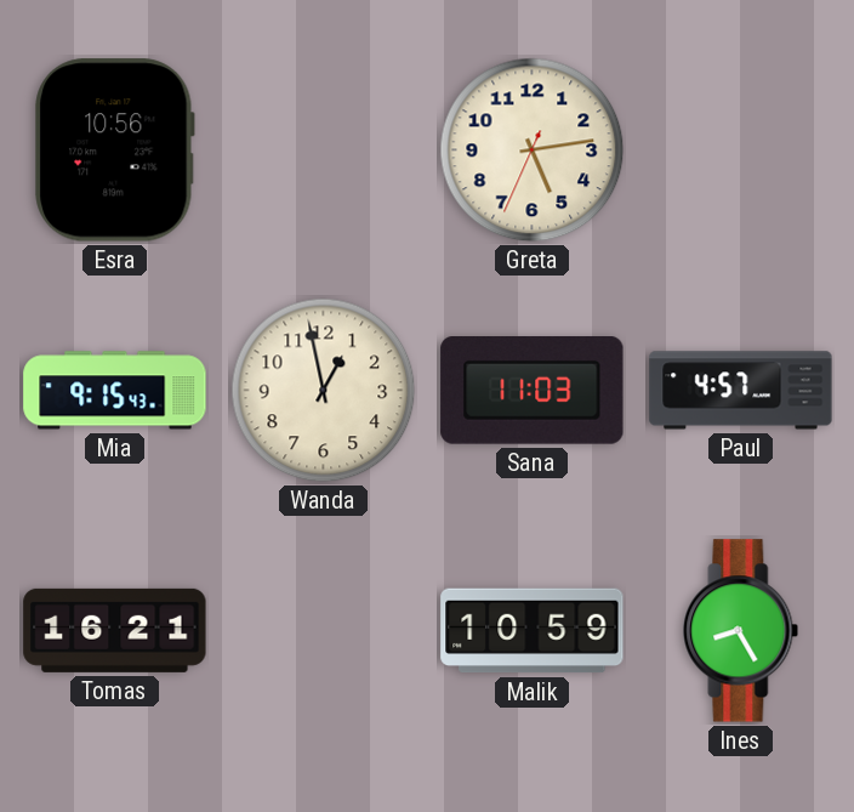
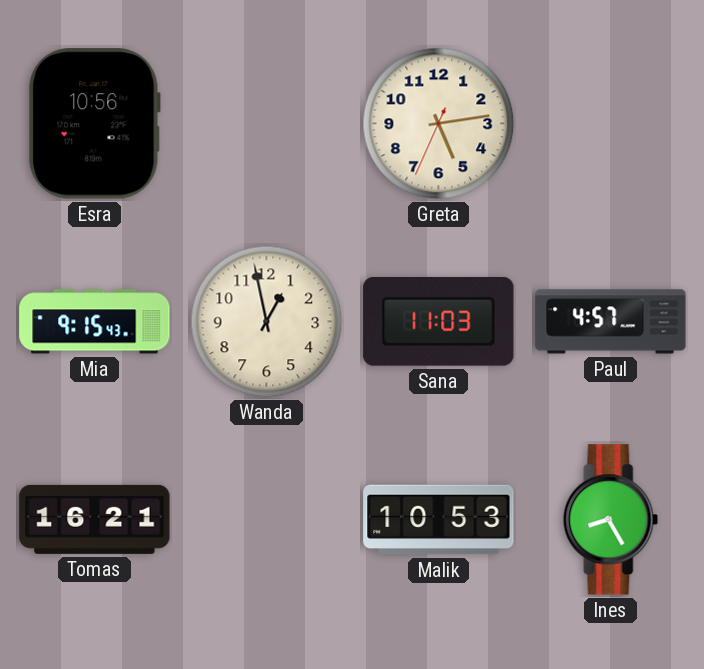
Malik: 10:59 -> 10:53 (439, 520)
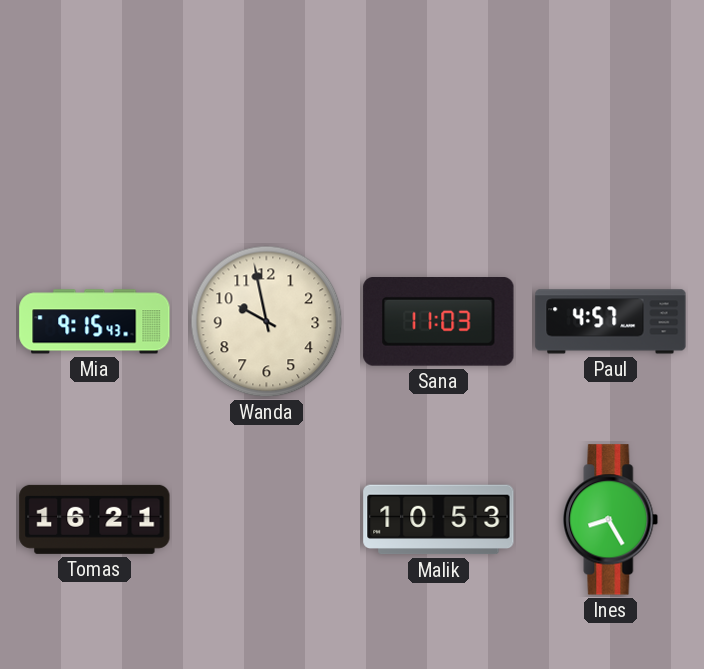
Esra: 10:56 -> none (95, 124)
Greta: 5:13 -> none (439, 124)
Wanda: 12:58 -> 9:58 (267, 322)
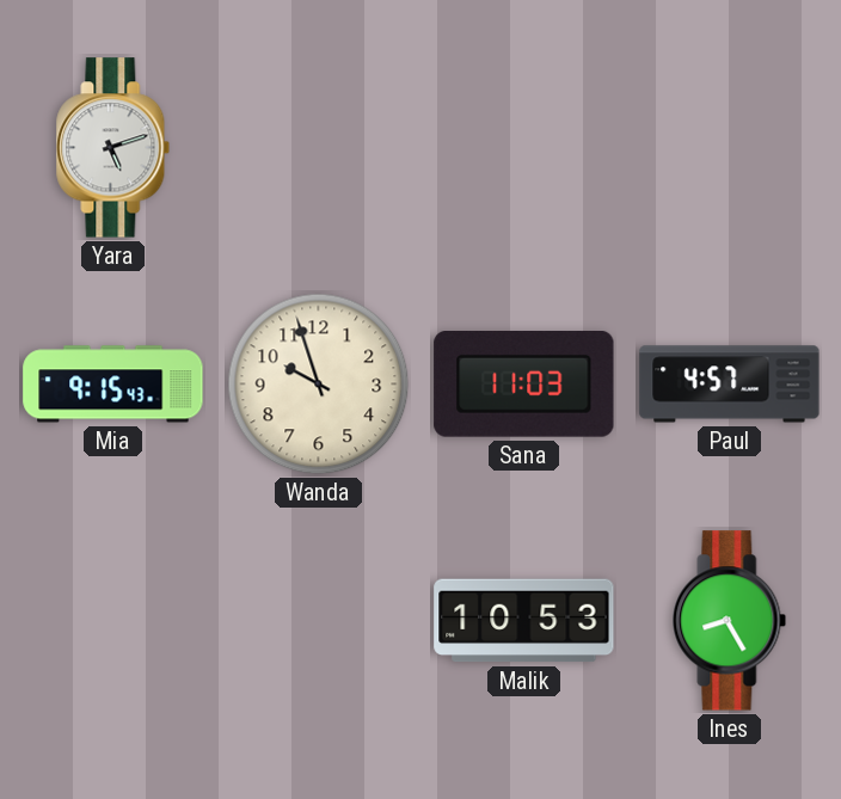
Yara: none -> 5:12 (113, 148)
Wanda: 9:58 -> 9:57 (319, 385)
Tomas: 16:21 -> none (95, 519)
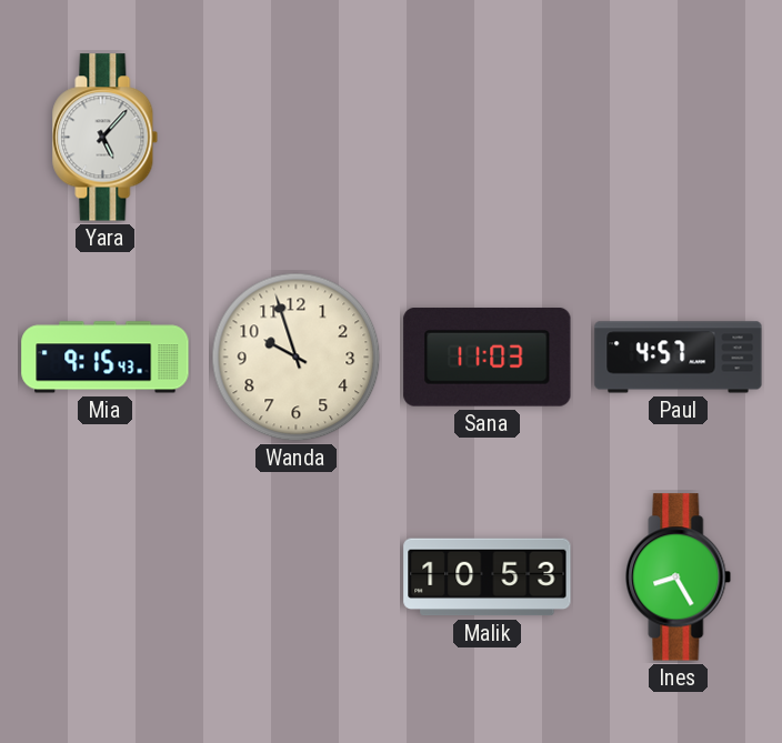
Yara: 5:12 -> 5:07 (106, 138)
